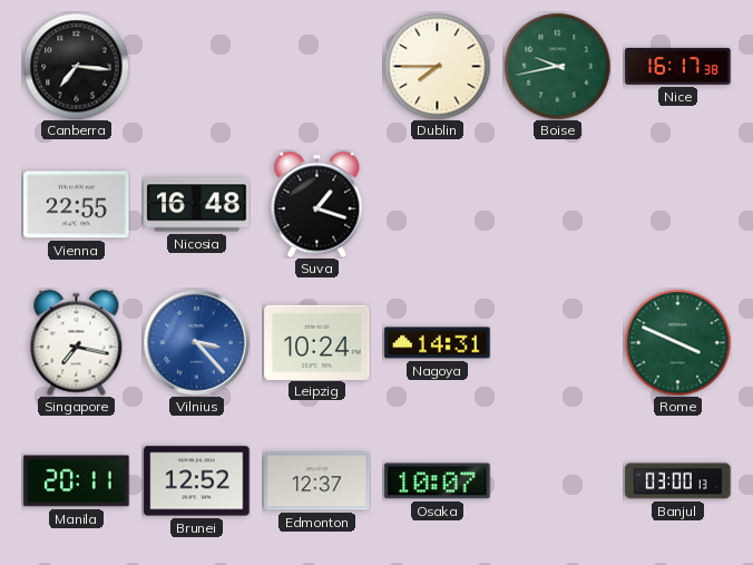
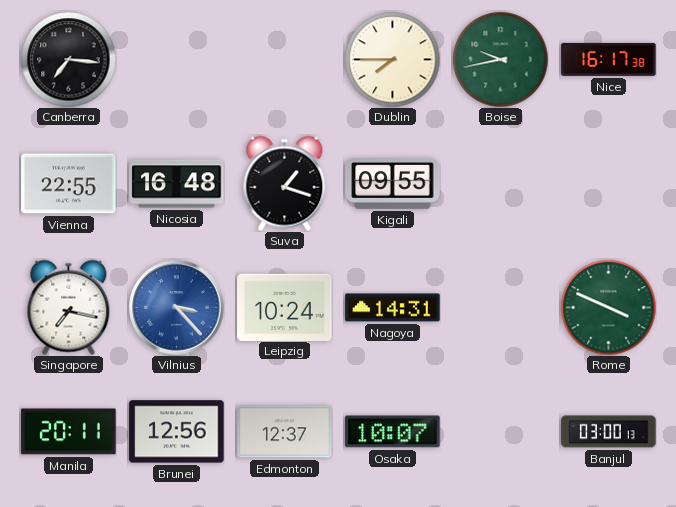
Kigali: none -> 09:55 (393, 184)
Brunei: 12:52 -> 12:56 (177, 432)
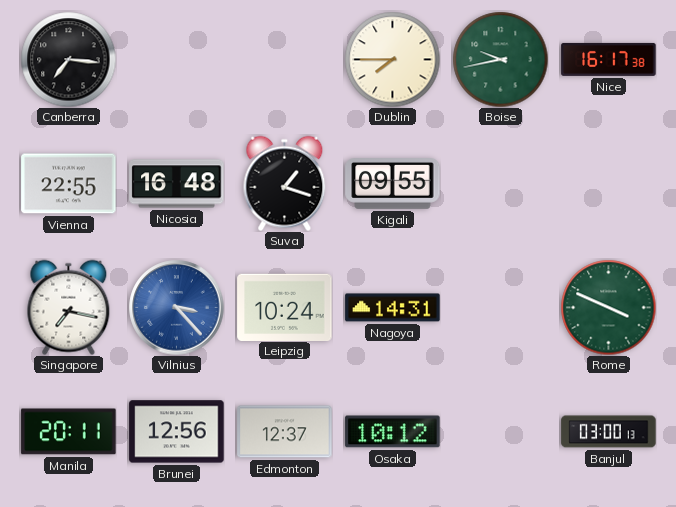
Osaka: 10:07 -> 10:12 (393, 432)
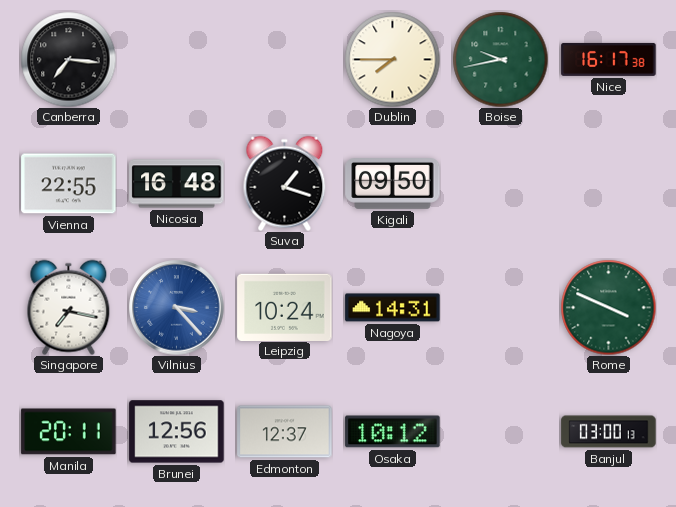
Kigali: 09:55 -> 09:50 (393, 184)
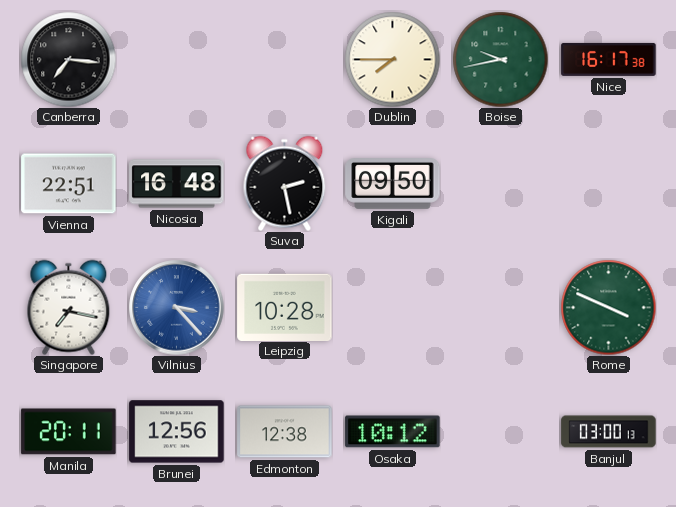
Vienna: 22:55 -> 22:51 (69, 184)
Suva: 1:18 -> 2:28 (285, 183)
Leipzig: 10:24 -> 10:28 (285, 307)
Nagoya: 14:31 -> none (393, 308)
Edmonton: 12:37 -> 12:38 (285, 432)
